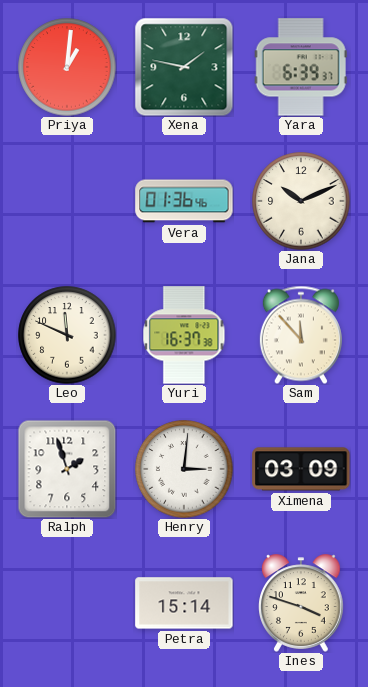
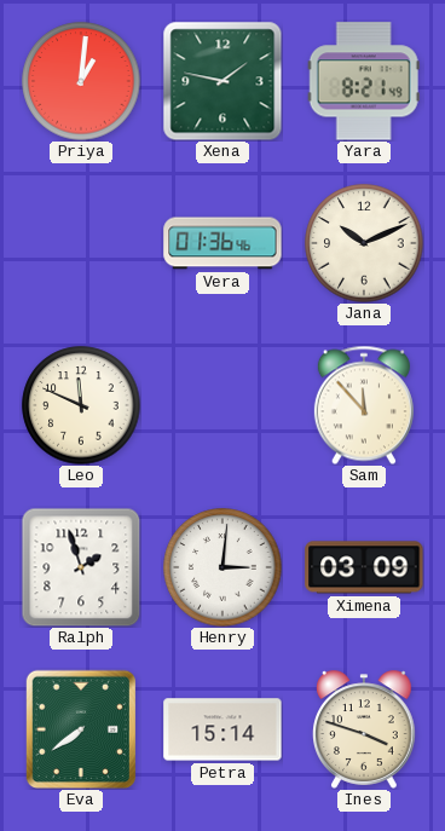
Yara: 6:39 -> 8:21 (364, 81)
Yuri: 16:37 -> none (184, 335)
Eva: none -> 7:39 (80, 728)
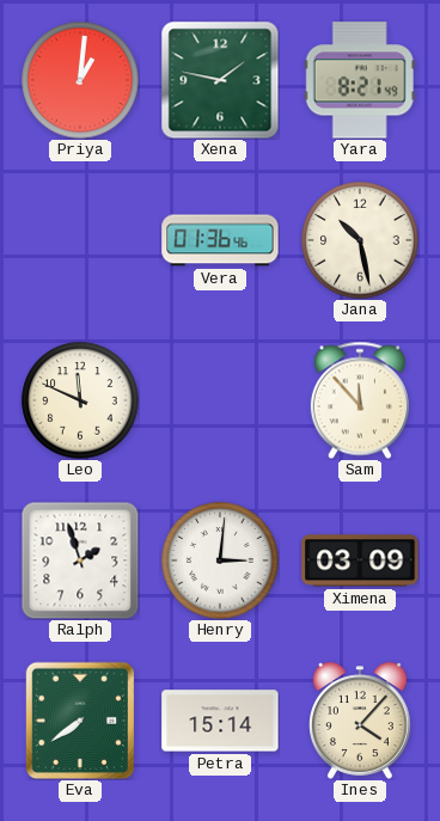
Jana: 10:11 -> 10:28 (360, 240)
Ines: 3:48 -> 4:07 (361, 721)
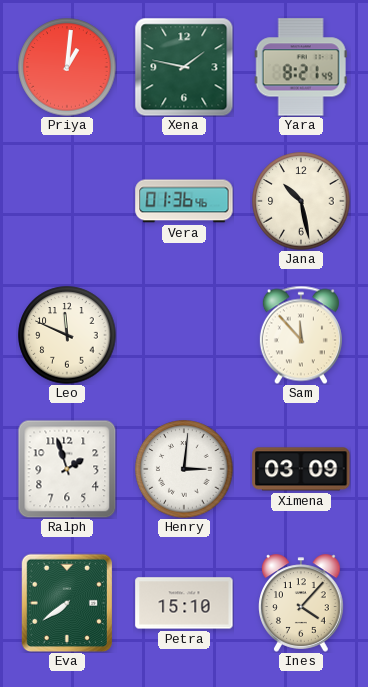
Petra: 15:14 -> 15:10 (184, 603)
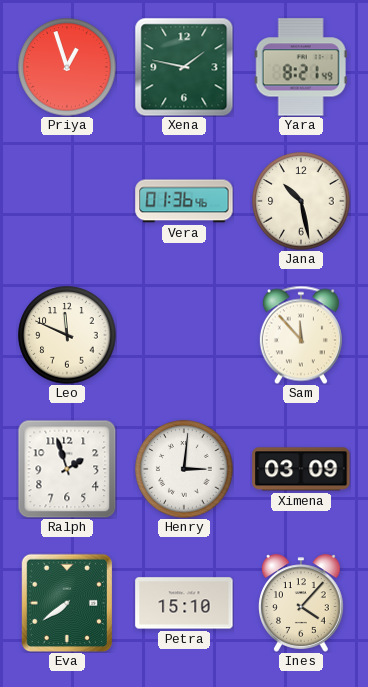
Priya: 1:01 -> 12:57 (67, 67)
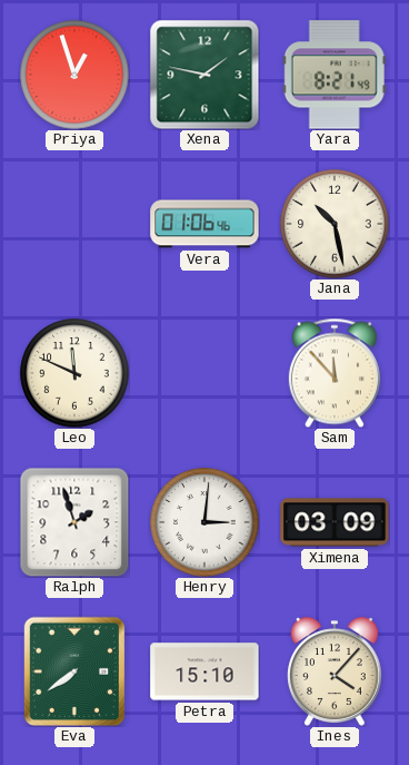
Vera: 01:36 -> 01:06 (205, 224)
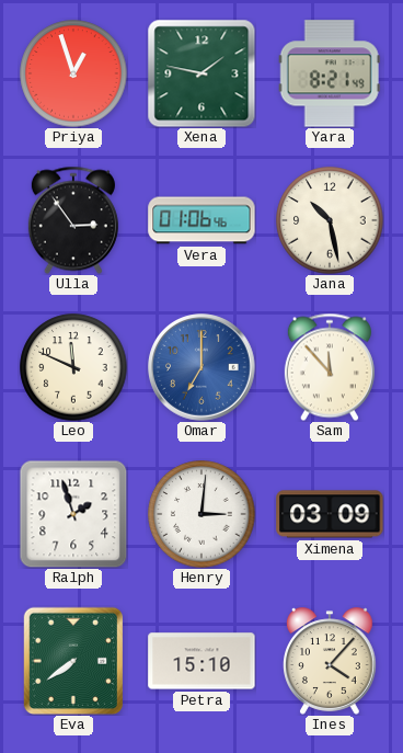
Ulla: none -> 2:54 (73, 220)
Omar: none -> 7:00 (201, 367)
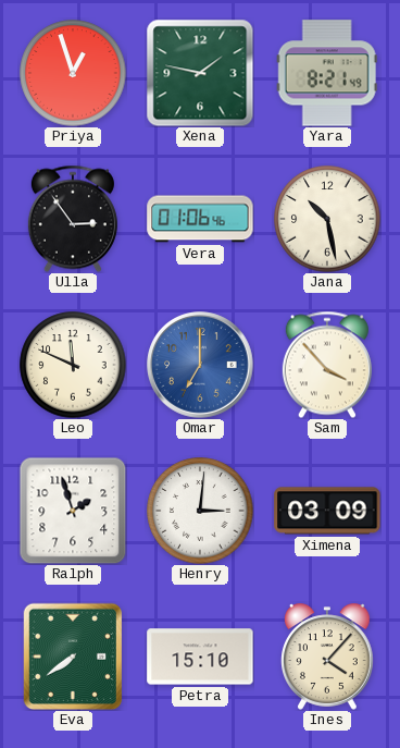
Sam: 11:53 -> 3:53 (327, 365)
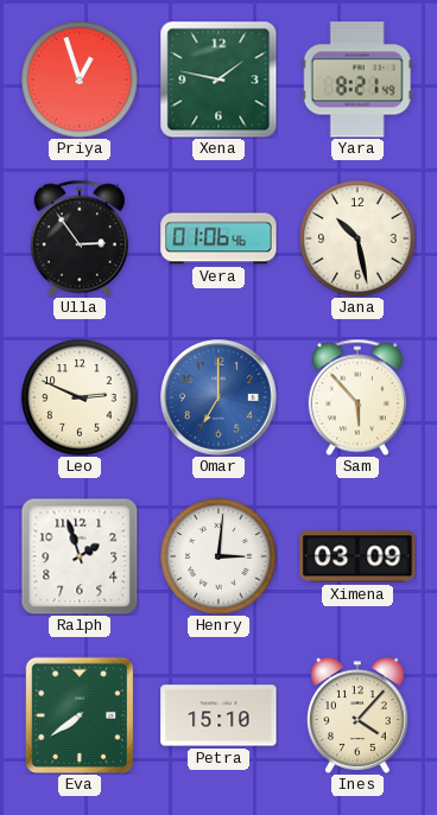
Leo: 11:49 -> 2:49 (80, 397)
Sam: 3:53 -> 5:53 (357, 397)
